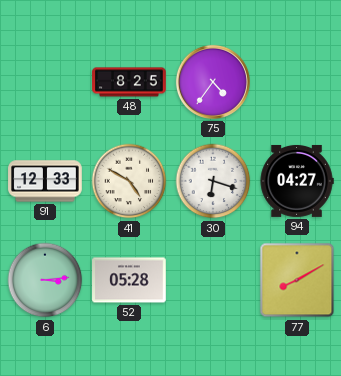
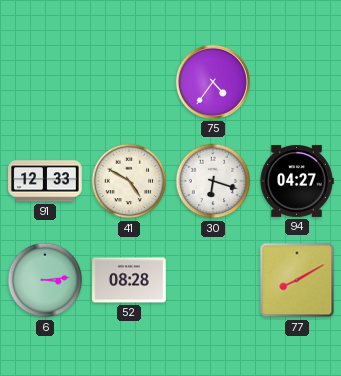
48: 8:25 -> none (129, 82)
52: 05:28 -> 08:28 (129, 280)
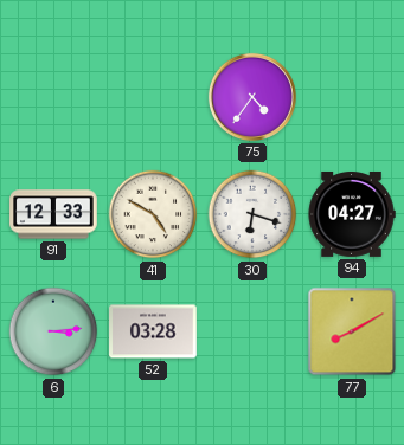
52: 08:28 -> 03:28 (153, 331)
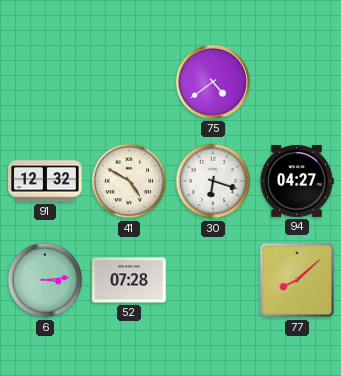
75: 4:36 -> 4:39 (213, 82)
91: 12:33 -> 12:32 (45, 181)
52: 03:28 -> 07:28 (129, 280)
77: 8:10 -> 8:08 (297, 280)
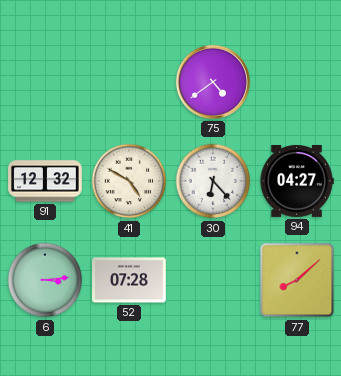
30: 6:18 -> 6:23 (213, 181)
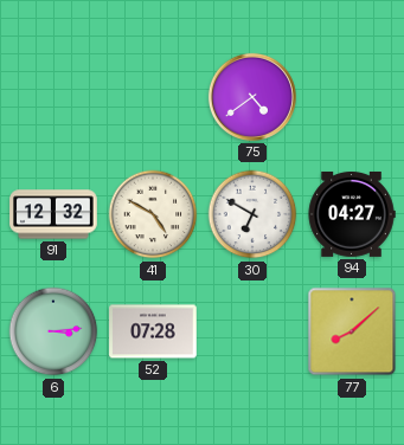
30: 6:23 -> 6:50 (252, 214)
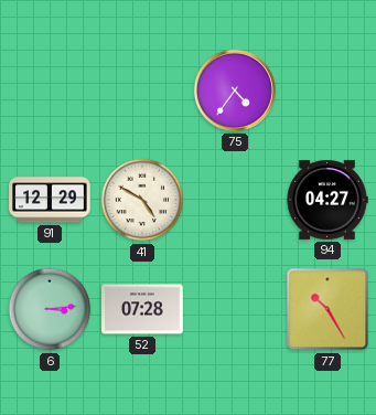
75: 4:39 -> 4:36 (235, 91)
91: 12:32 -> 12:29 (50, 200)
30: 6:50 -> none (252, 214)
77: 8:08 -> 10:25 (327, 309)
